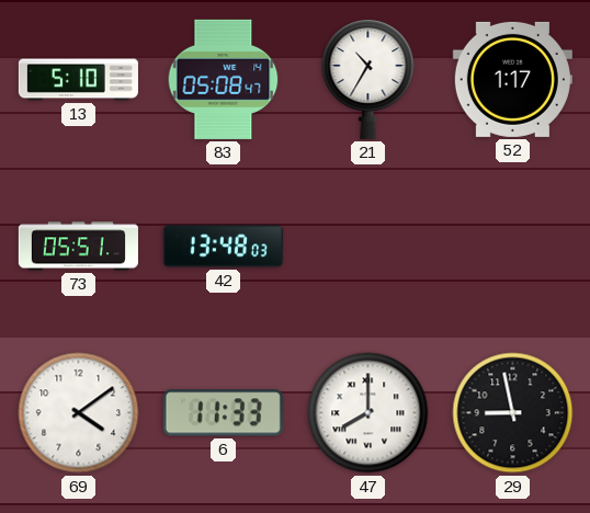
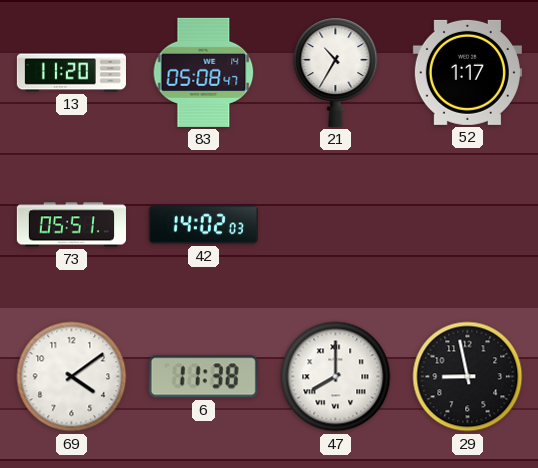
13: 5:10 -> 11:20 (71, 73)
42: 13:48 -> 14:02 (203, 225)
6: 11:33 -> 11:38 (203, 377)
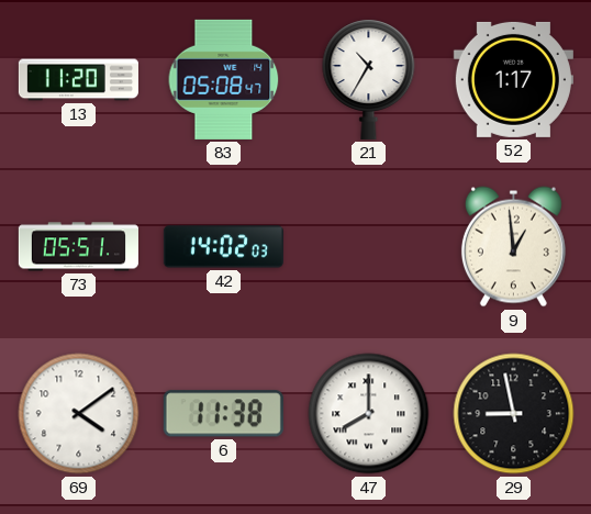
9: none -> 12:59 (513, 247)
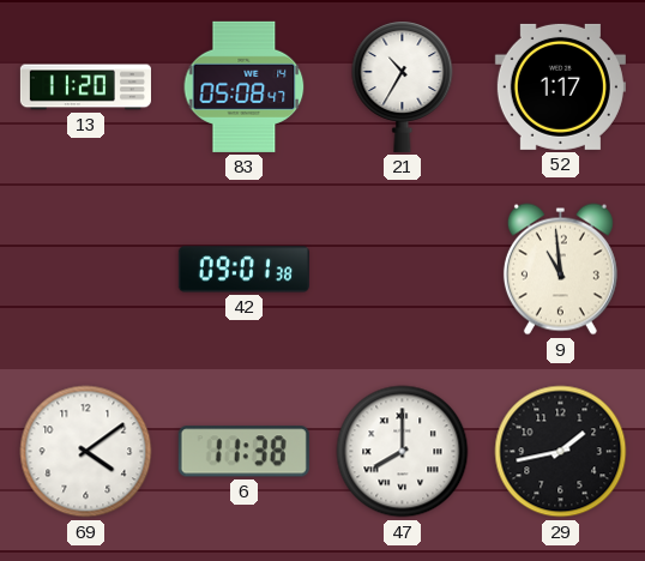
73: 05:51 -> none (78, 247)
42: 14:02 -> 09:01 (243, 270)
9: 12:59 -> 10:59 (560, 270)
29: 8:58 -> 1:43 (561, 452)
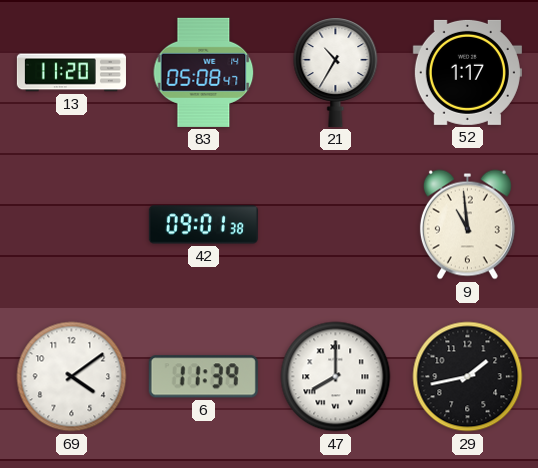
6: 11:38 -> 11:39 (203, 377)
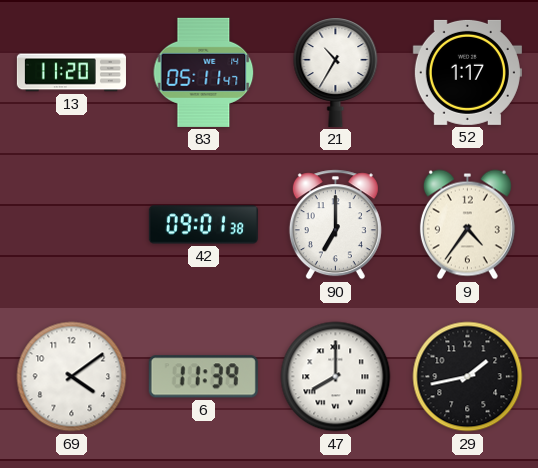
83: 05:08 -> 05:11 (204, 72)
90: none -> 7:00 (335, 225)
9: 10:59 -> 4:36 (467, 225)
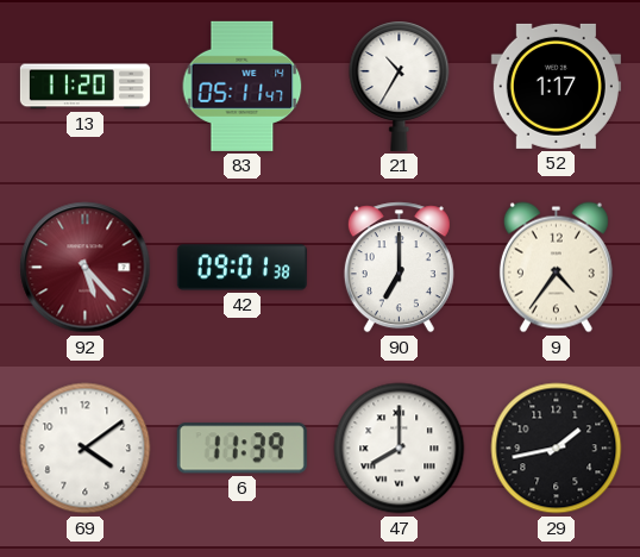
92: none -> 5:23 (86, 268)
